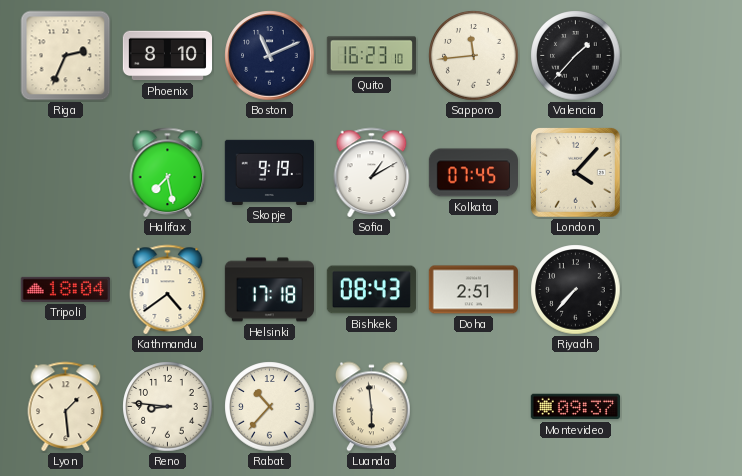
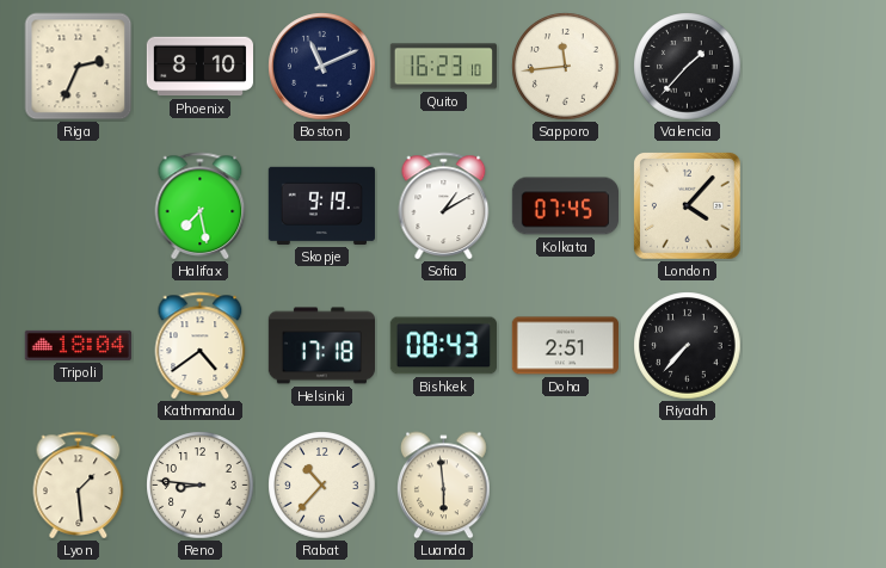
Montevideo: 09:37 -> none (575, 407)
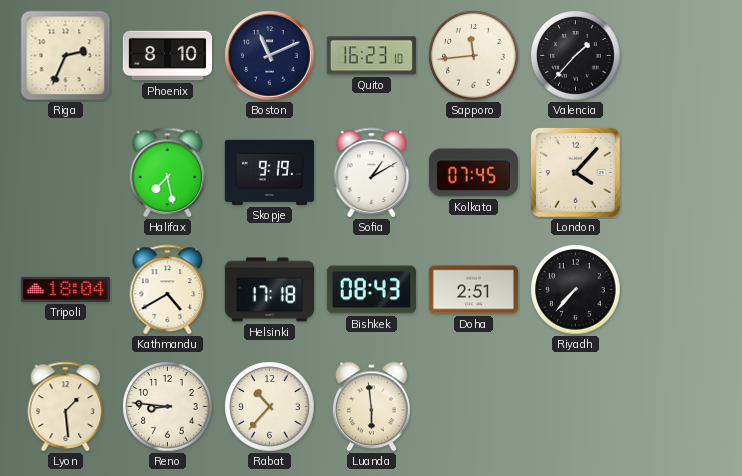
Kathmandu: 4:39 -> 4:40 (168, 289)
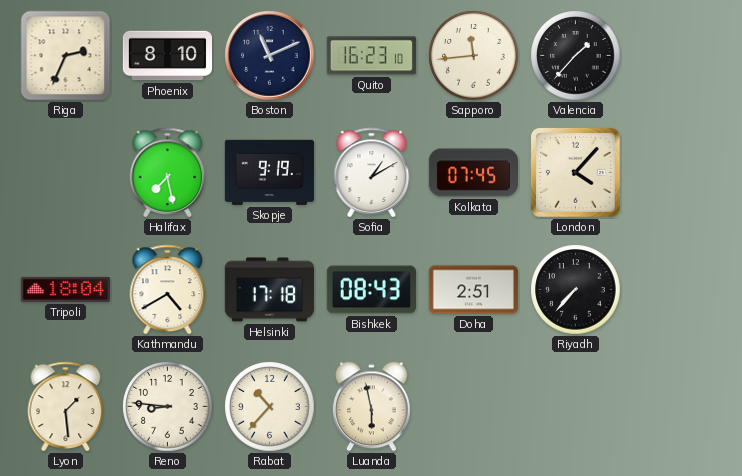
Luanda: 5:59 -> 5:58 (371, 407)
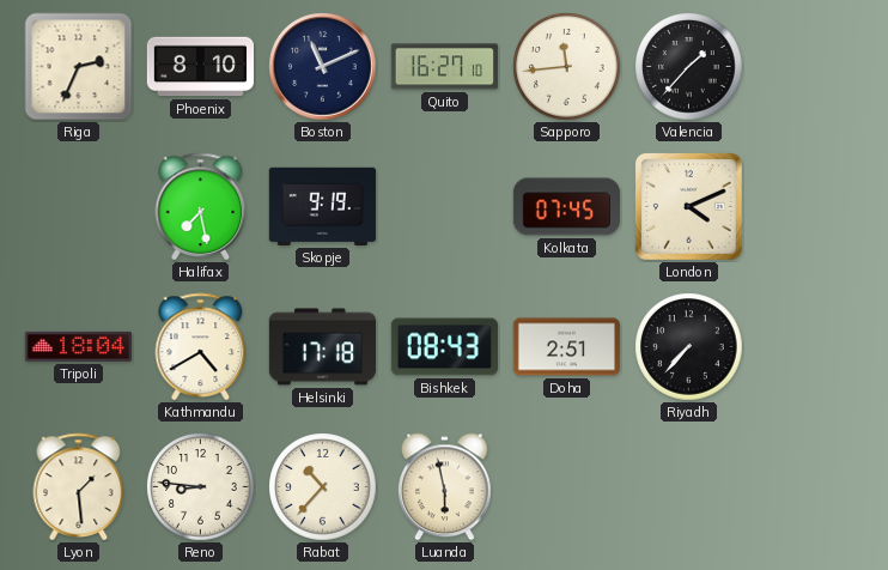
Quito: 16:23 -> 16:27 (444, 67)
Sofia: 1:10 -> none (372, 172)
London: 4:07 -> 4:11 (688, 206)
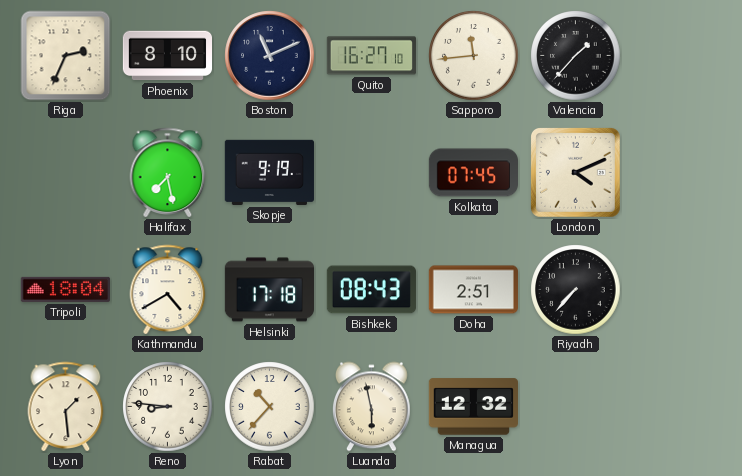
Managua: none -> 12:32 (473, 407)
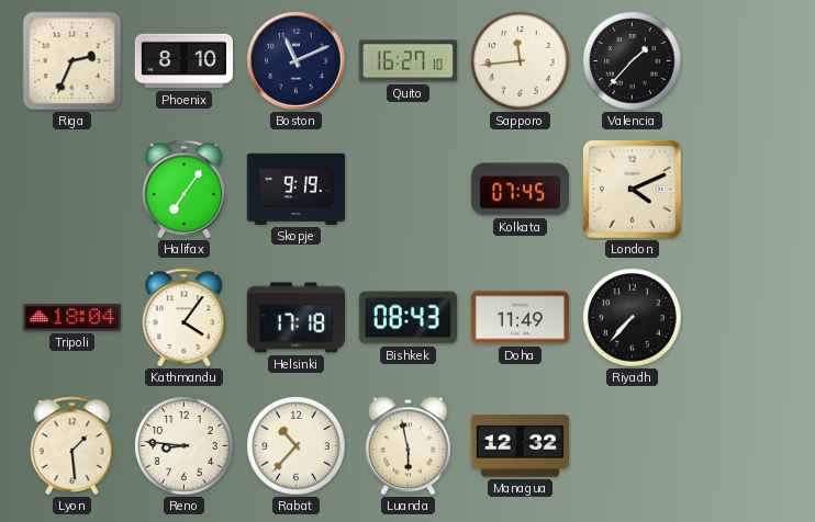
Halifax: 7:28 -> 7:06 (185, 189)
Kathmandu: 4:40 -> 4:06 (185, 317)
Doha: 2:51 -> 11:49 (520, 318)
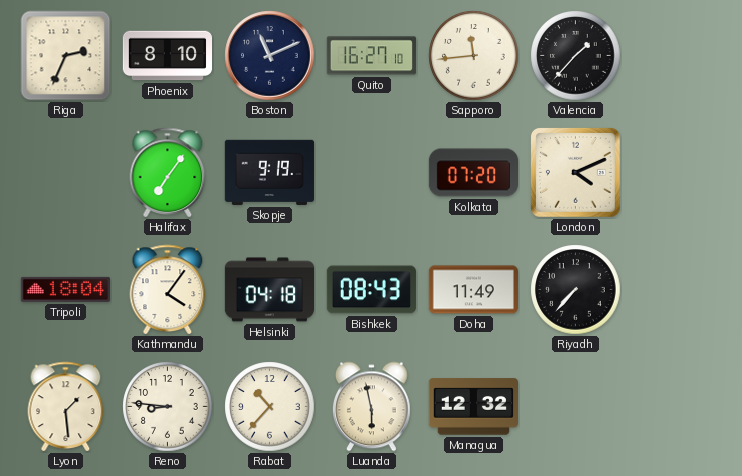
Kolkata: 07:45 -> 07:20 (473, 173)
Helsinki: 17:18 -> 04:18 (269, 290)
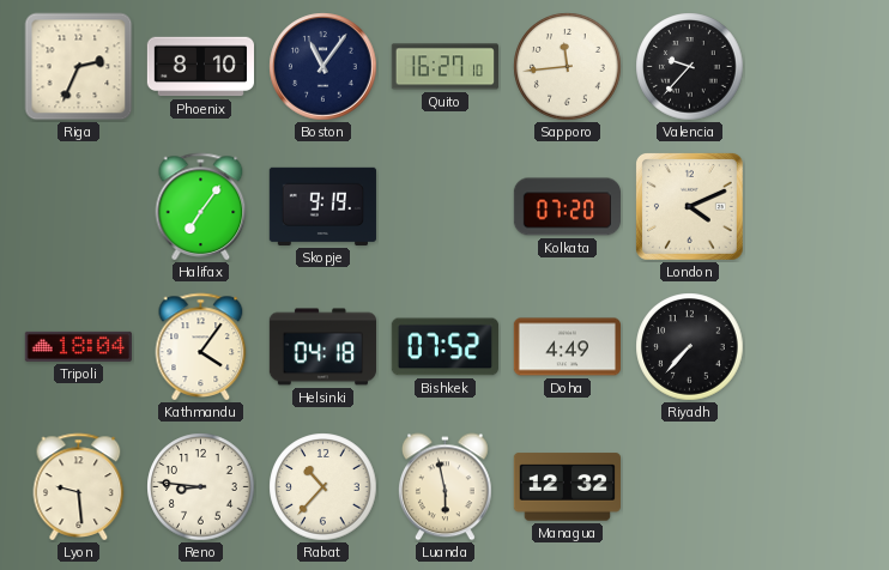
Boston: 11:11 -> 11:06 (323, 67)
Valencia: 1:37 -> 9:37 (690, 67)
Bishkek: 08:43 -> 07:52 (444, 347)
Doha: 11:49 -> 4:49 (567, 347)
Lyon: 1:29 -> 9:29 (79, 486)
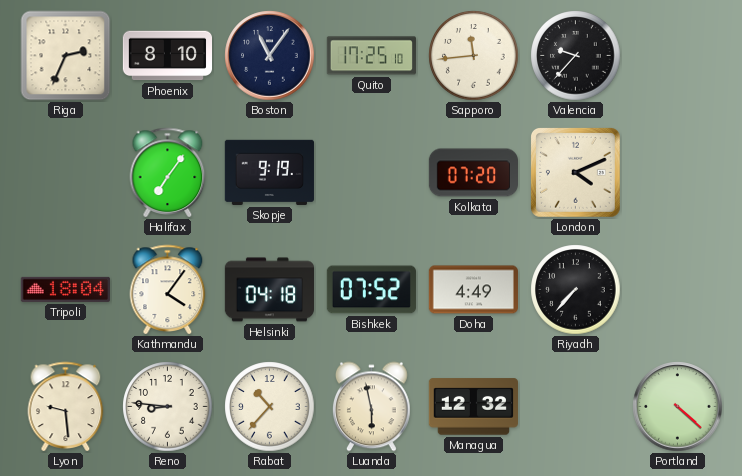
Quito: 16:27 -> 17:25 (371, 56)
Portland: none -> 4:22 (678, 407)
